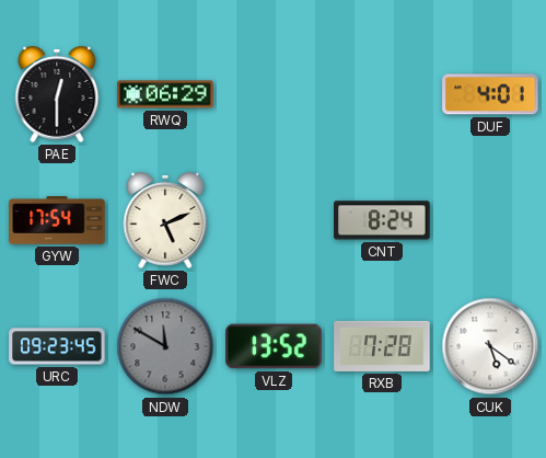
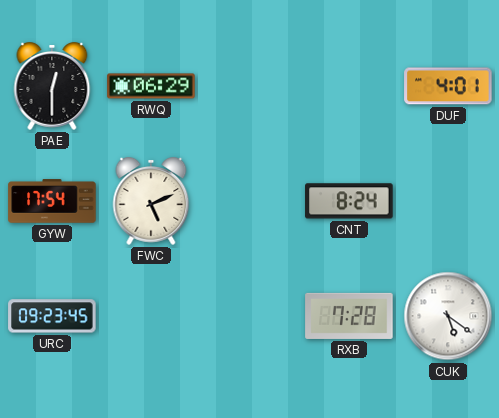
NDW: 11:50 -> none (165, 346)
VLZ: 13:52 -> none (274, 346)
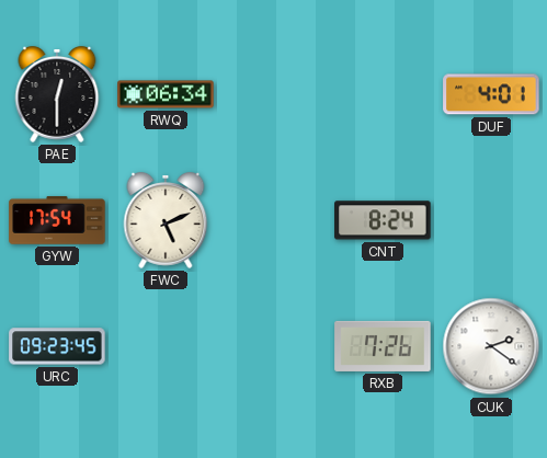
RWQ: 06:29 -> 06:34 (166, 94)
RXB: 7:28 -> 7:26 (383, 346)
CUK: 5:21 -> 2:21 (491, 346)
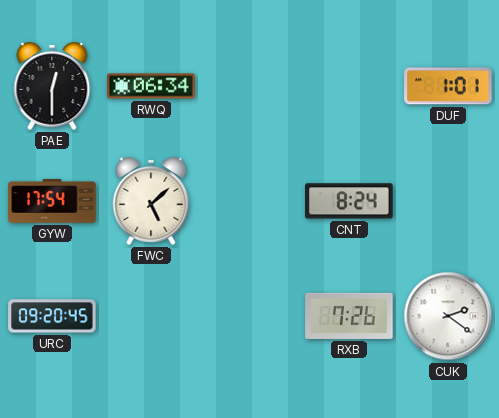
DUF: 4:01 -> 1:01 (448, 86)
FWC: 5:11 -> 5:08 (151, 202)
URC: 09:23 -> 09:20 (52, 316)
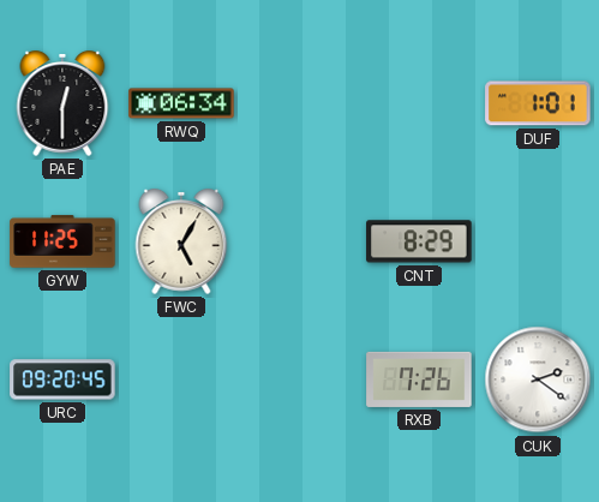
GYW: 17:54 -> 11:25 (62, 241)
FWC: 5:08 -> 5:05 (181, 243)
CNT: 8:24 -> 8:29 (419, 241)
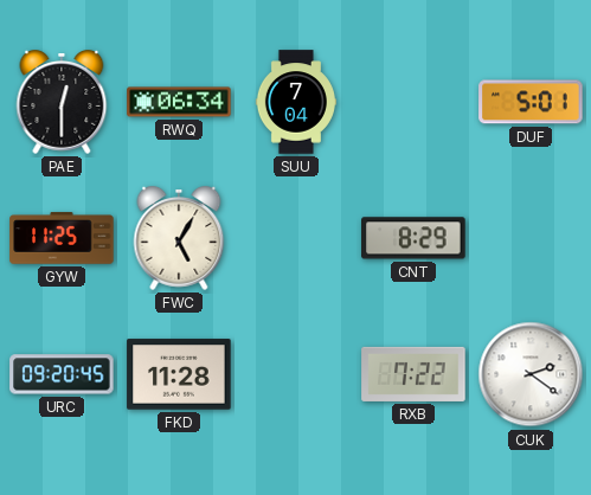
SUU: none -> 7:04 (295, 102)
DUF: 1:01 -> 5:01 (531, 102)
FKD: none -> 11:28 (179, 374)
RXB: 7:26 -> 7:22 (413, 374)
